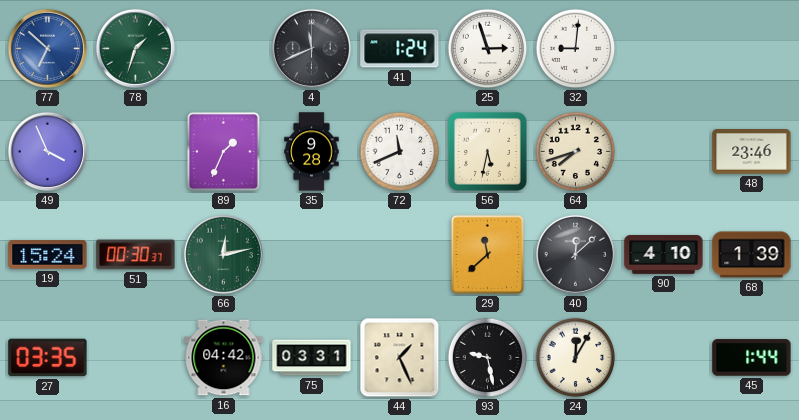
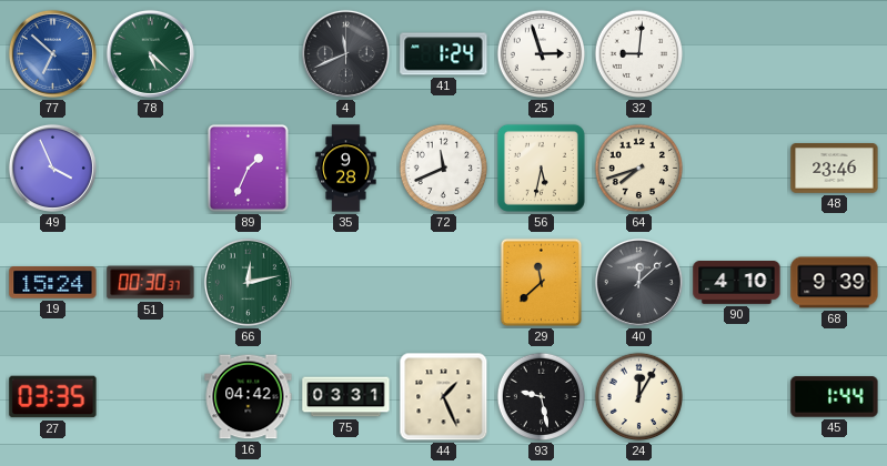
78: 1:33 -> 5:22 (150, 53)
68: 1:39 -> 9:39 (835, 283)
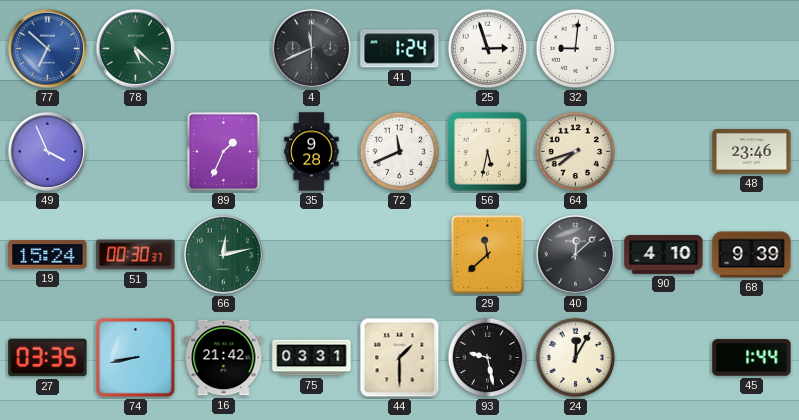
74: none -> 8:43 (136, 358)
16: 04:42 -> 21:42 (224, 358)
44: 1:26 -> 1:30 (400, 358)
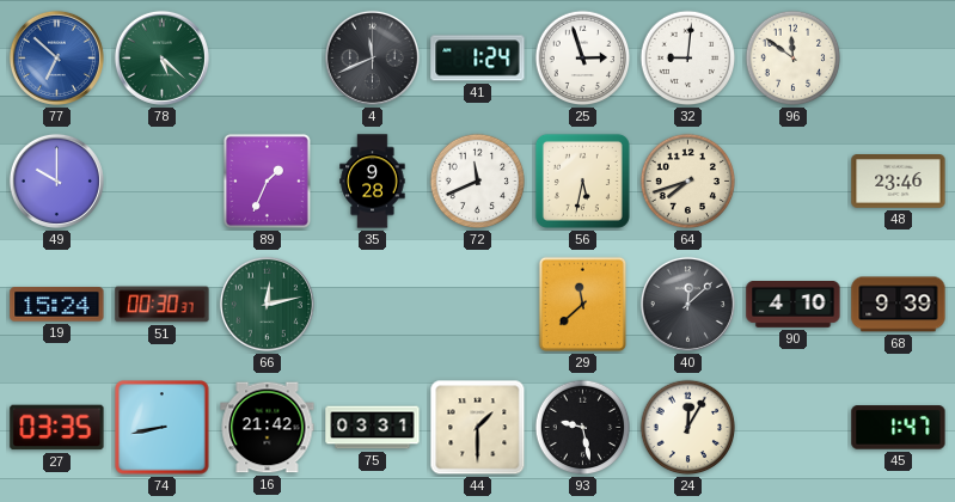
96: none -> 11:51 (794, 59)
49: 3:56 -> 10:00 (56, 180)
45: 1:44 -> 1:47 (899, 428)
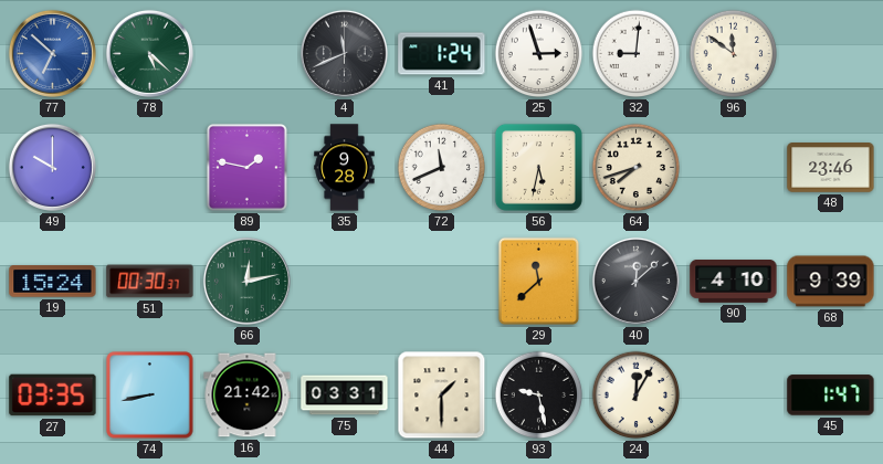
89: 1:34 -> 1:47 (246, 167)
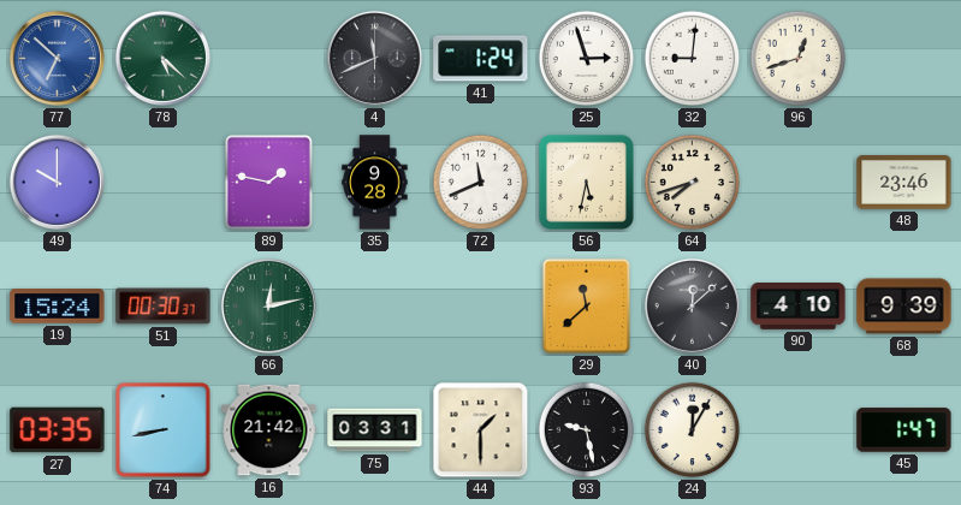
96: 11:51 -> 12:42 (799, 59)
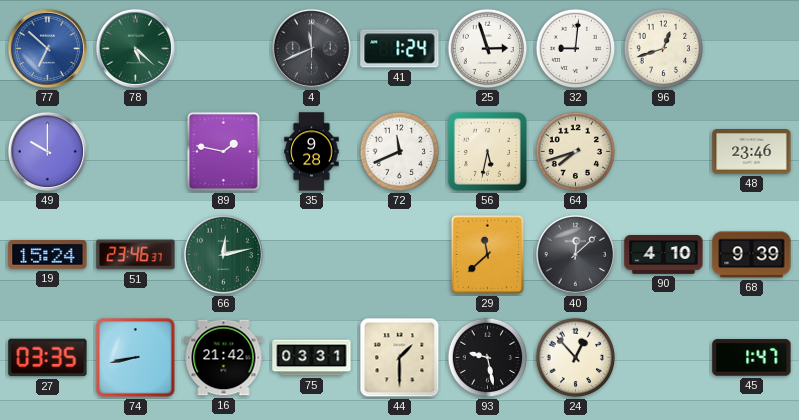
51: 00:30 -> 23:46 (136, 255)
24: 12:05 -> 12:53 (576, 358)
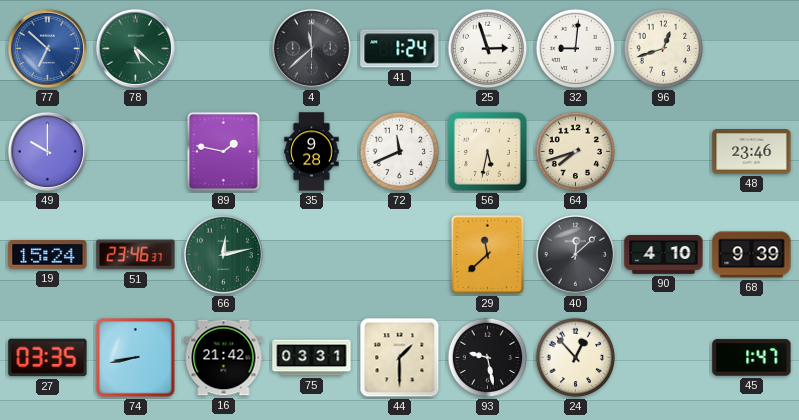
4: 11:41 -> 11:38 (311, 48)
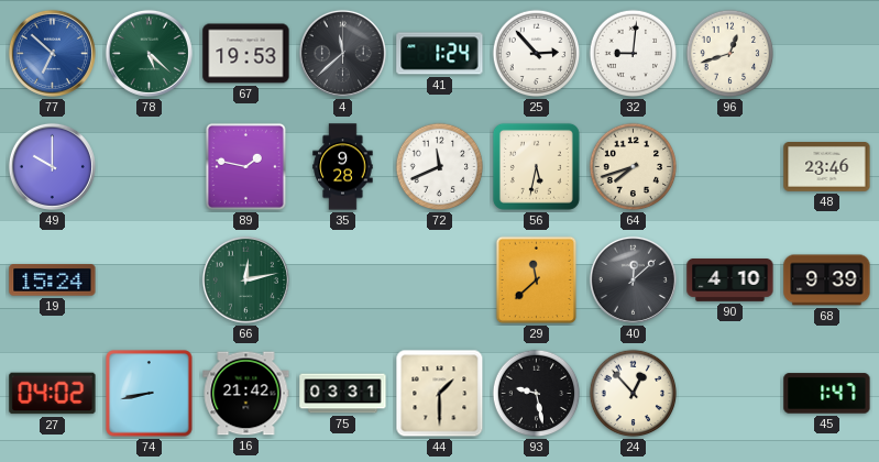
67: none -> 19:53 (246, 54)
25: 2:57 -> 2:53 (537, 54)
51: 23:46 -> none (136, 255)
27: 03:35 -> 04:02 (53, 394)
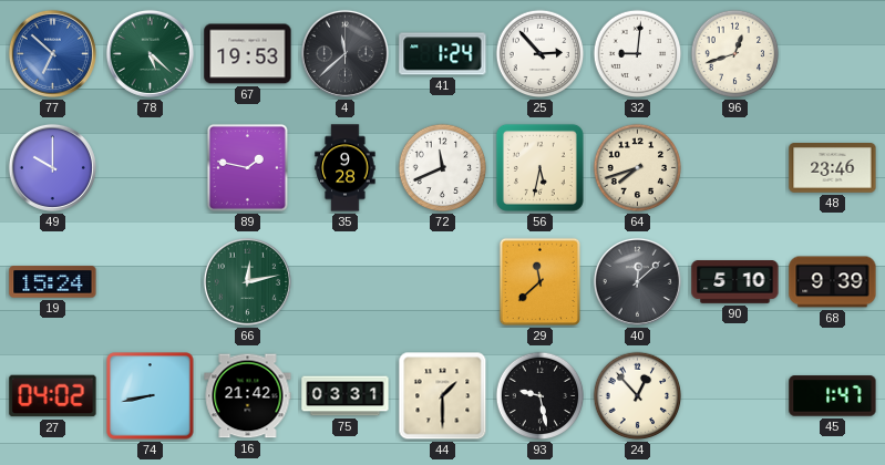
90: 4:10 -> 5:10 (735, 282)
